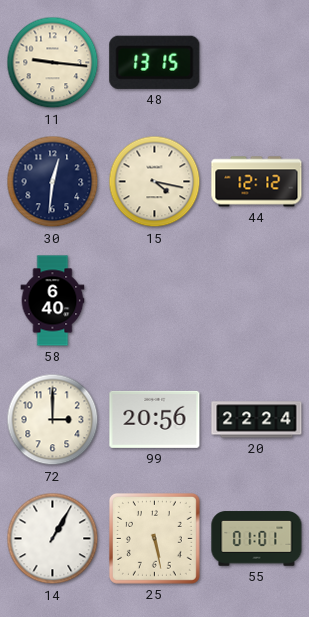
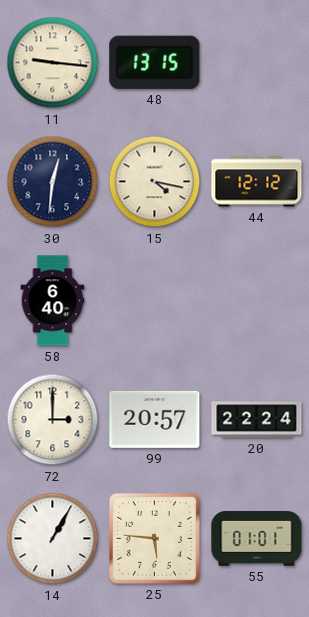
99: 20:56 -> 20:57 (155, 419)
25: 5:28 -> 5:46 (154, 538)
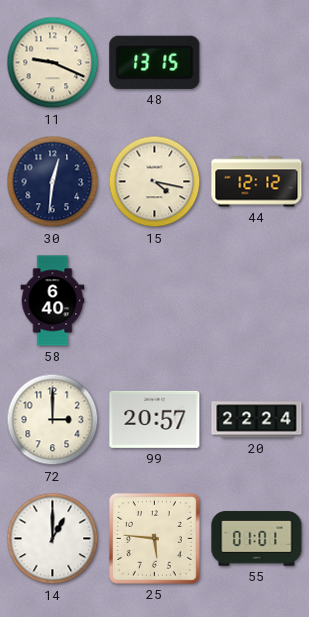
11: 9:16 -> 9:19 (53, 63)
14: 1:05 -> 1:00 (53, 539)
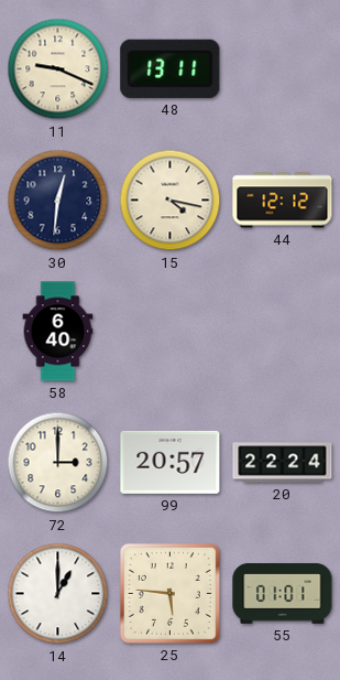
48: 13:15 -> 13:11 (171, 68)
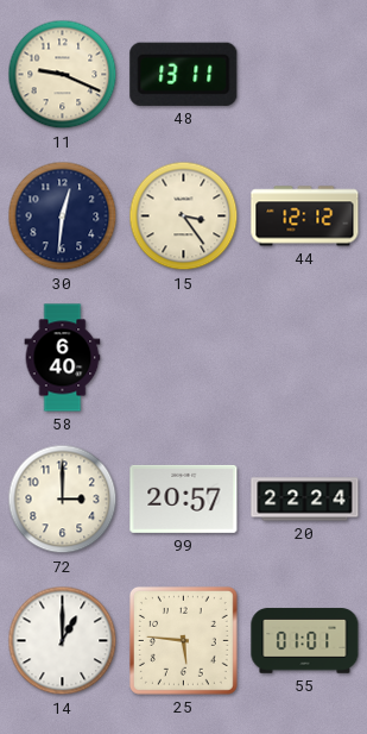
15: 4:17 -> 3:24 (184, 217)
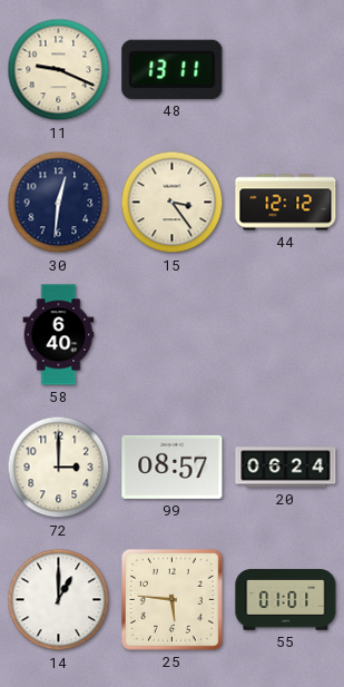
99: 20:57 -> 08:57 (173, 467)
20: 22:24 -> 06:24 (286, 468)
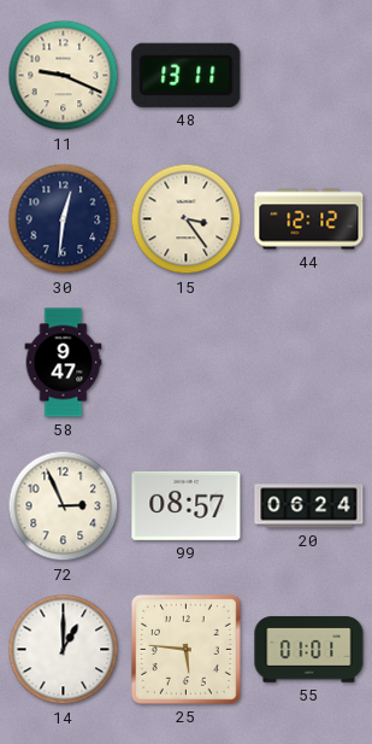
58: 6:40 -> 9:47 (64, 363)
72: 3:00 -> 2:56 (64, 506)
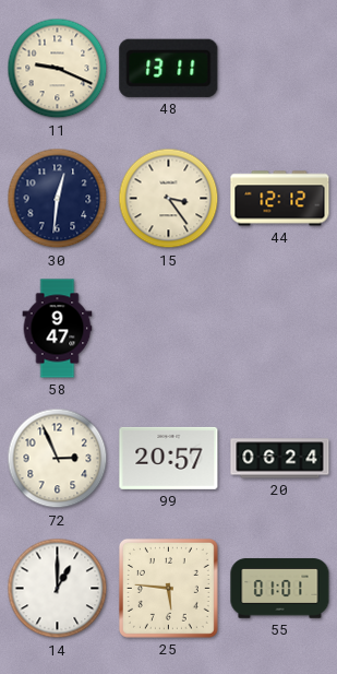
99: 08:57 -> 20:57 (169, 458)
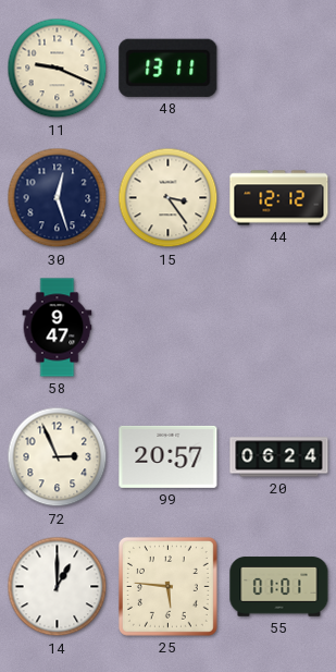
30: 12:31 -> 12:27 (58, 198)
